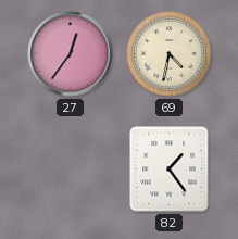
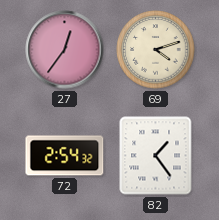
69: 4:32 -> 4:12 (156, 50)
72: none -> 2:54 (65, 156)
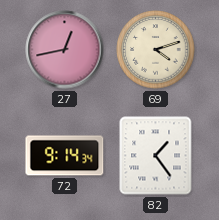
27: 12:36 -> 12:43 (65, 50)
72: 2:54 -> 9:14 (65, 156)
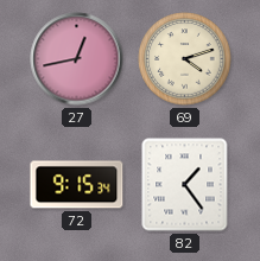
72: 9:14 -> 9:15 (77, 185)
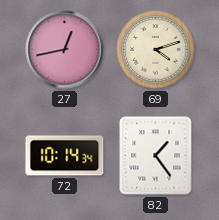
72: 9:15 -> 10:14 (65, 156)
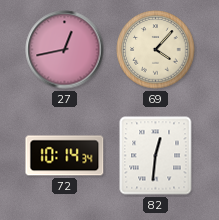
69: 4:12 -> 4:07 (156, 50)
82: 1:24 -> 12:31 (156, 156)
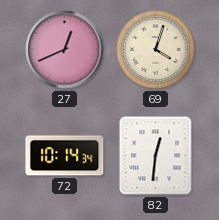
27: 12:43 -> 12:41 (65, 50)
69: 4:07 -> 4:03 (156, 50)
